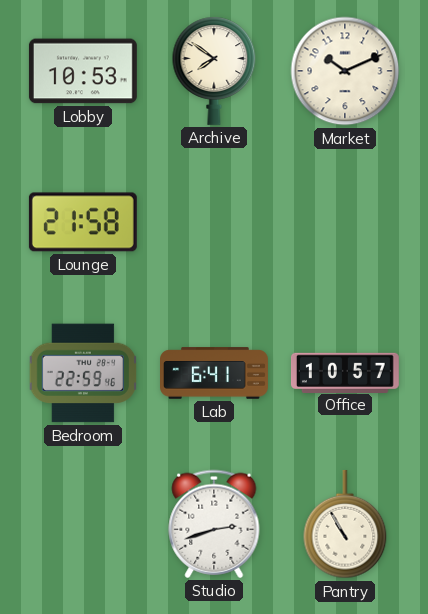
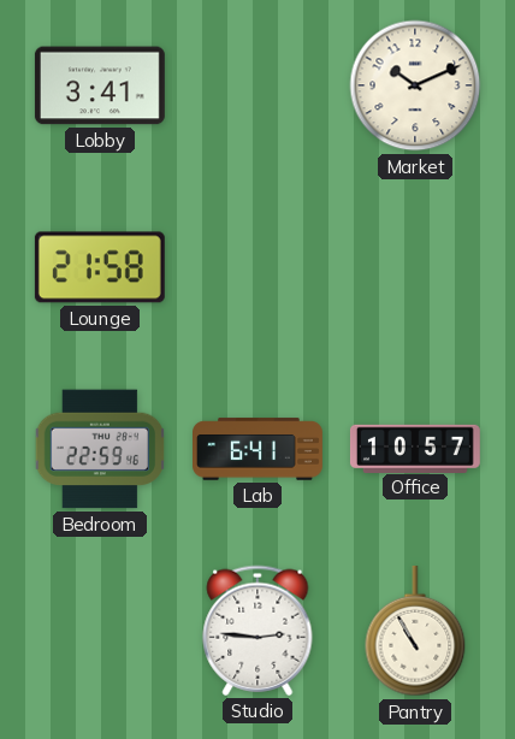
Lobby: 10:53 -> 3:41 (100, 85)
Archive: 7:51 -> none (214, 71)
Studio: 2:42 -> 2:46 (257, 631)
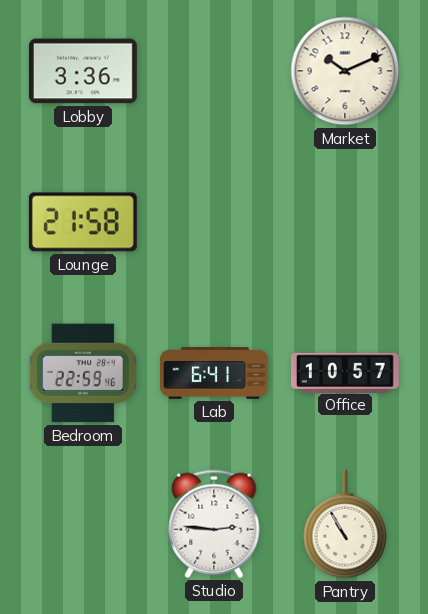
Lobby: 3:41 -> 3:36 (83, 71)
